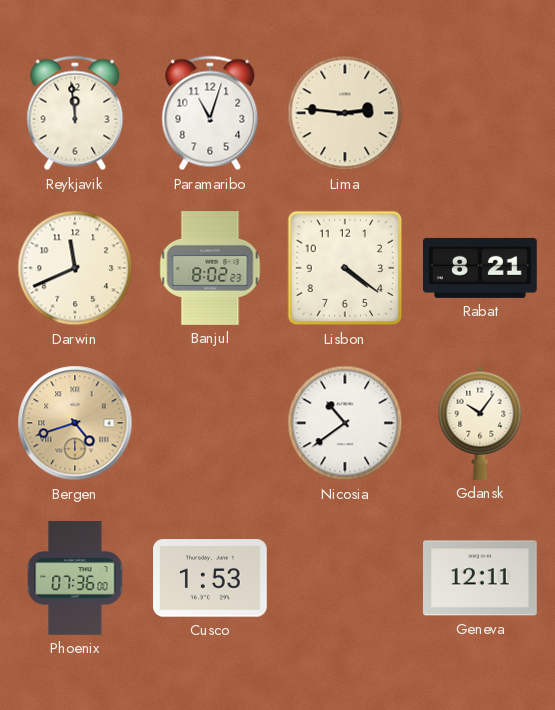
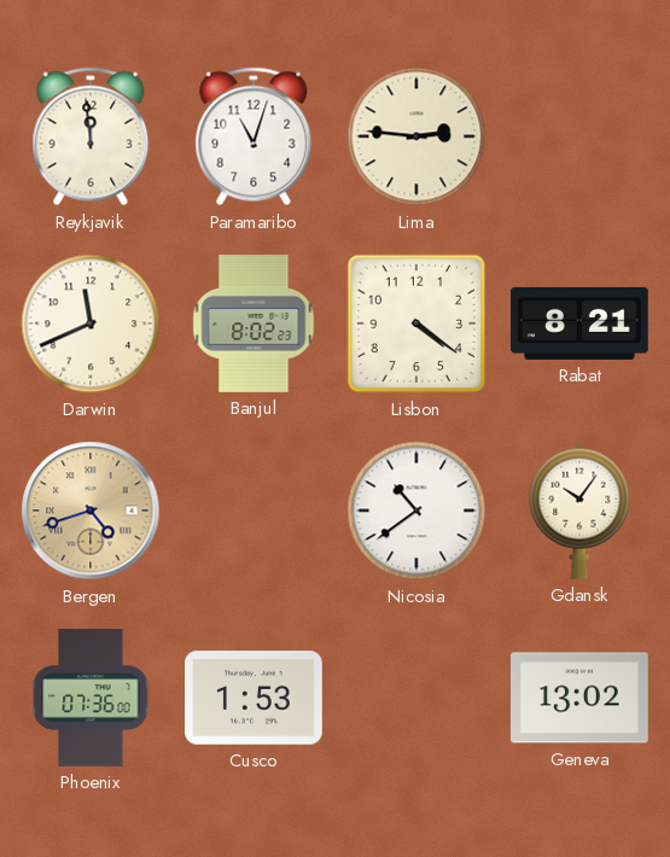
Geneva: 12:11 -> 13:02 (581, 698)
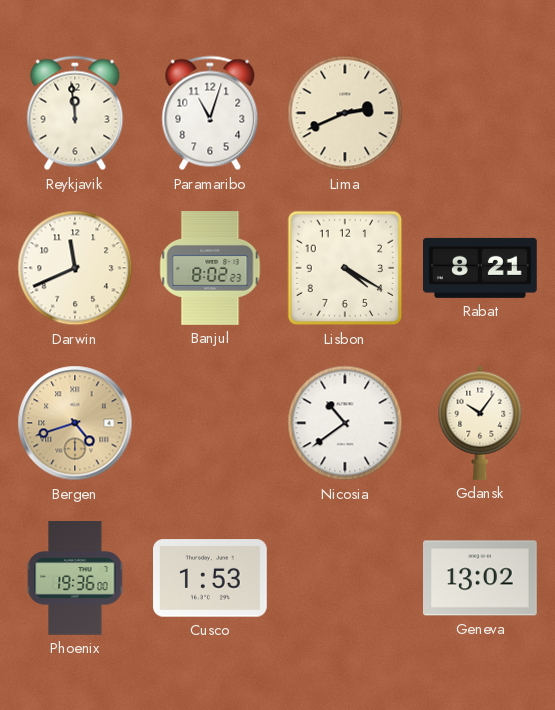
Lima: 2:46 -> 2:41 (345, 113)
Lisbon: 4:21 -> 4:20 (345, 268)
Phoenix: 07:36 -> 19:36 (75, 579)
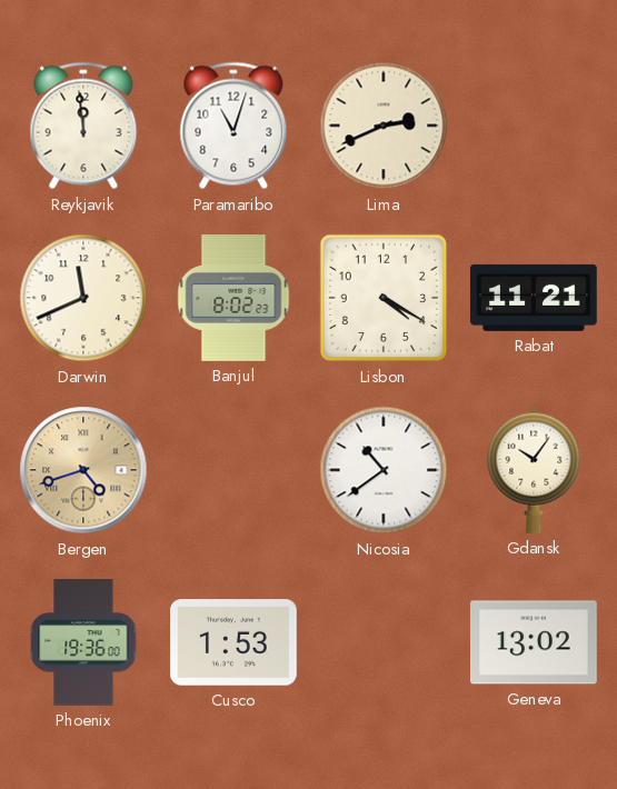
Rabat: 8:21 -> 11:21 (535, 298)
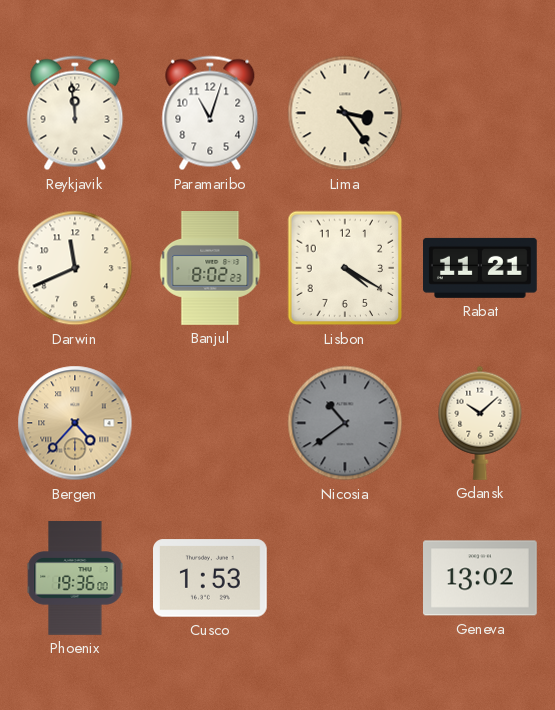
Lima: 2:41 -> 3:24 (345, 113)
Bergen: 4:42 -> 4:37 (75, 423)
Nicosia dial: white -> grey (345, 423)
Gdansk: 10:06 -> 10:08 (480, 423)
